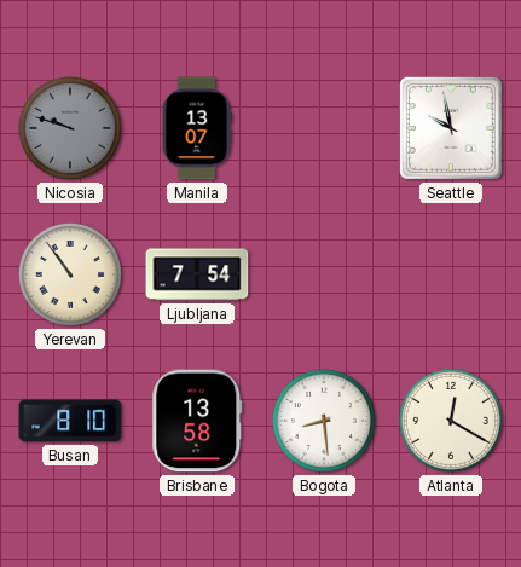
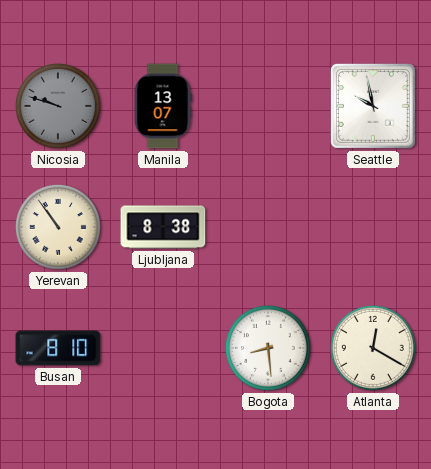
Ljubljana: 7:54 -> 8:38 (163, 227)
Brisbane: 13:58 -> none (197, 421)
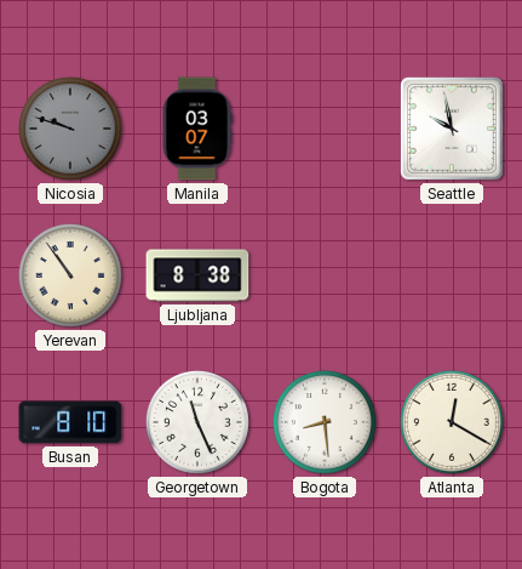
Manila: 13:07 -> 03:07 (197, 129)
Georgetown: none -> 11:26 (197, 422)
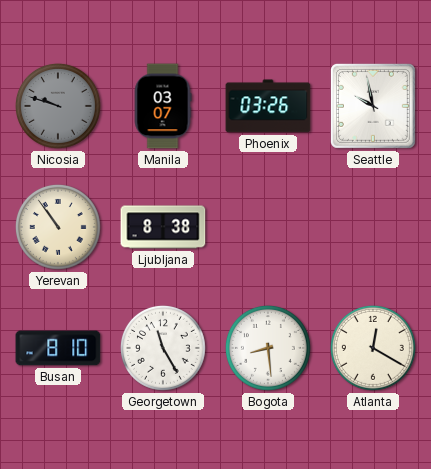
Phoenix: none -> 03:26 (268, 106)
Georgetown: 11:26 -> 11:25 (163, 348)
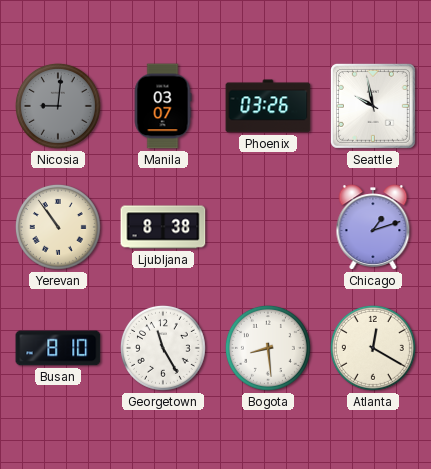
Nicosia: 9:48 -> 9:01 (58, 106)
Chicago: none -> 1:12 (373, 227)
